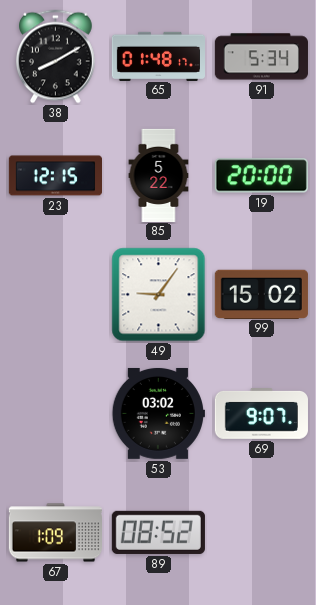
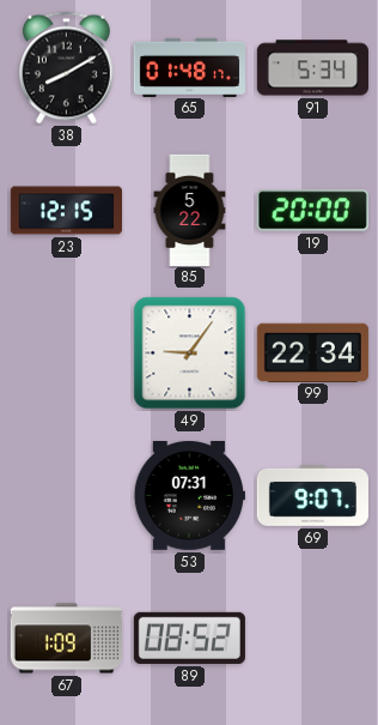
99: 15:02 -> 22:34 (312, 352)
53: 03:02 -> 07:31 (189, 495)
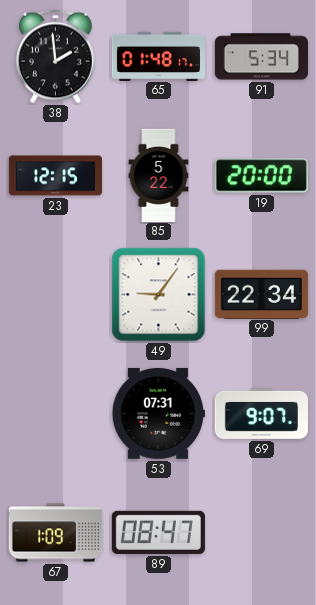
38: 8:10 -> 1:59 (56, 57)
89: 08:52 -> 08:47 (158, 532)
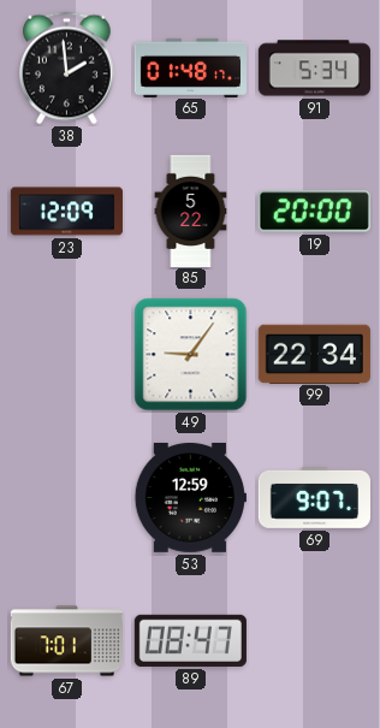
23: 12:15 -> 12:09 (66, 212)
53: 07:31 -> 12:59 (190, 497)
67: 1:09 -> 7:01 (66, 641)
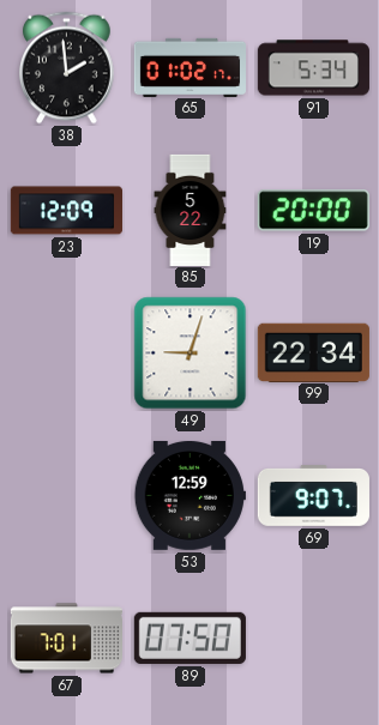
65: 01:48 -> 01:02 (189, 67)
49: 9:06 -> 9:03 (191, 354)
89: 08:47 -> 07:50 (189, 638)
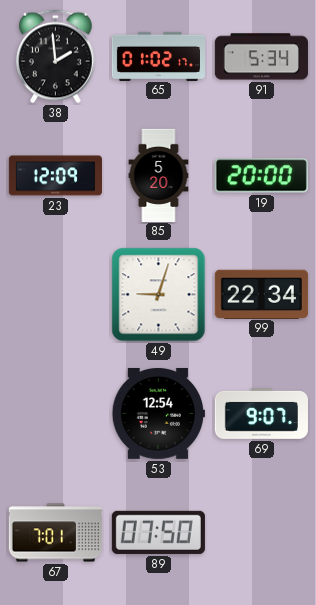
85: 5:22 -> 5:20 (159, 175)
53: 12:59 -> 12:54 (158, 413)
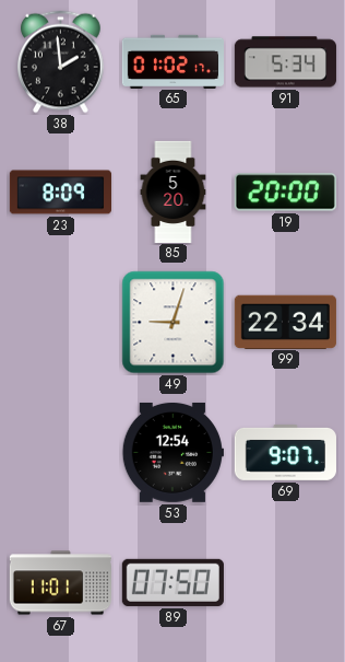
23: 12:09 -> 8:09 (60, 193)
67: 7:01 -> 11:01 (60, 583)
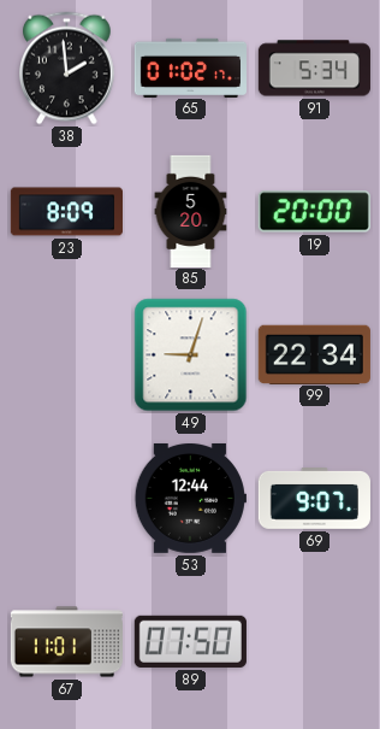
53: 12:54 -> 12:44 (190, 498)
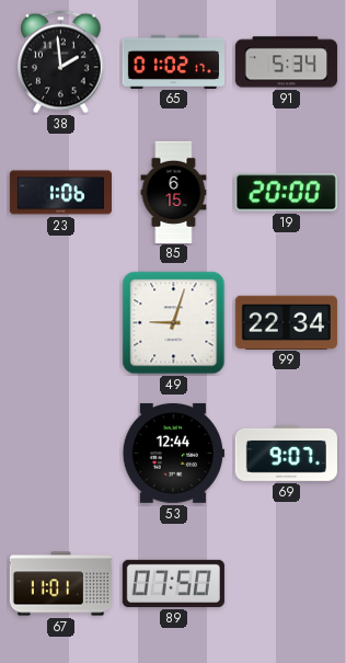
23: 8:09 -> 1:06 (60, 193)
85: 5:20 -> 6:15 (174, 192)
